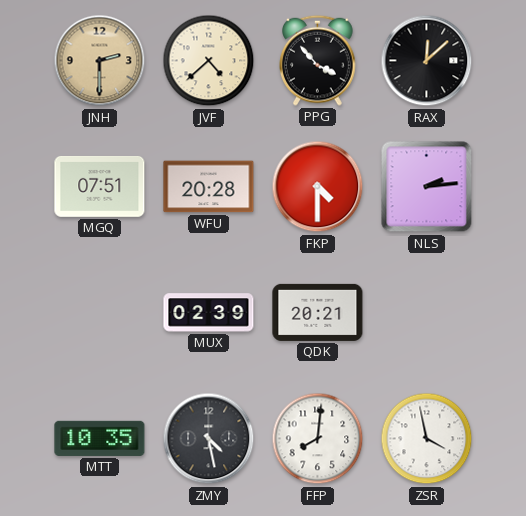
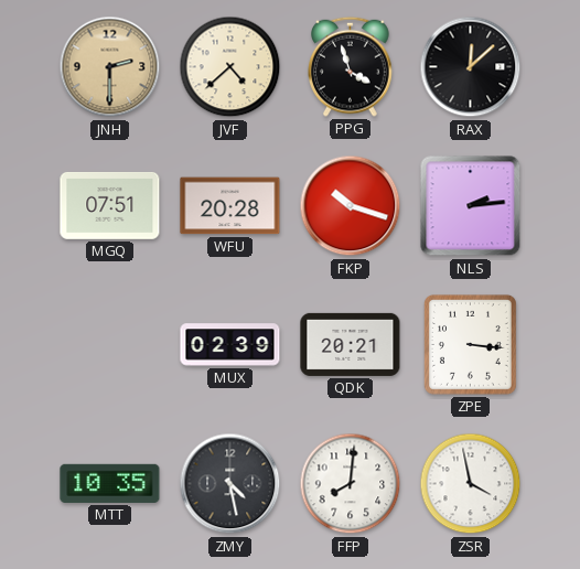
PPG: 3:53 -> 3:57 (351, 66)
FKP: 4:30 -> 10:18 (351, 206)
ZPE: none -> 3:16 (470, 344)
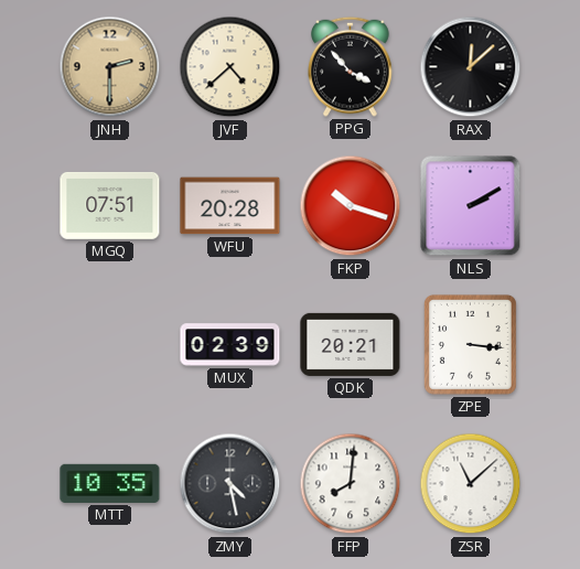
PPG: 3:57 -> 3:53 (351, 66)
NLS: 2:14 -> 2:10 (471, 206)
ZSR: 3:58 -> 11:08 (471, 484)
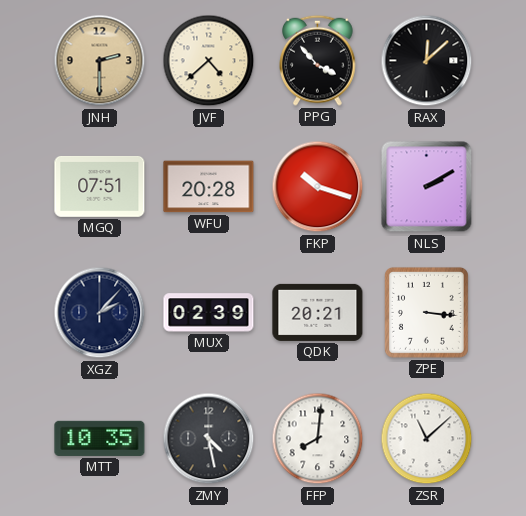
XGZ: none -> 2:07 (100, 313)
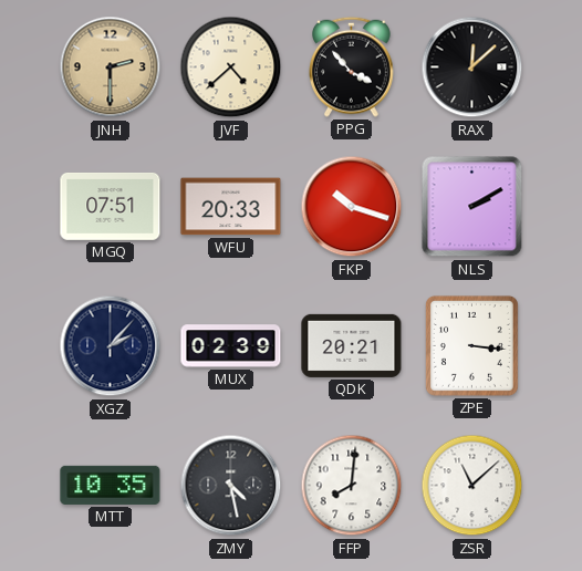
WFU: 20:28 -> 20:33 (231, 207)
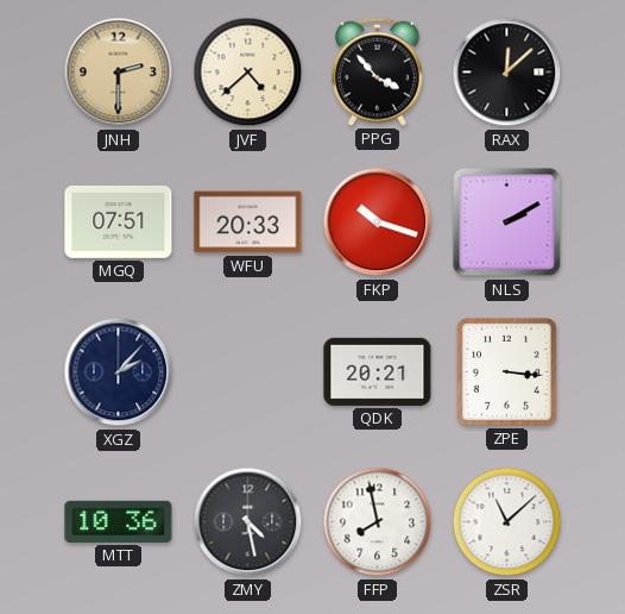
MUX: 02:39 -> none (231, 346)
MTT: 10:35 -> 10:36 (119, 521)
FFP: 8:01 -> 7:58 (378, 522)
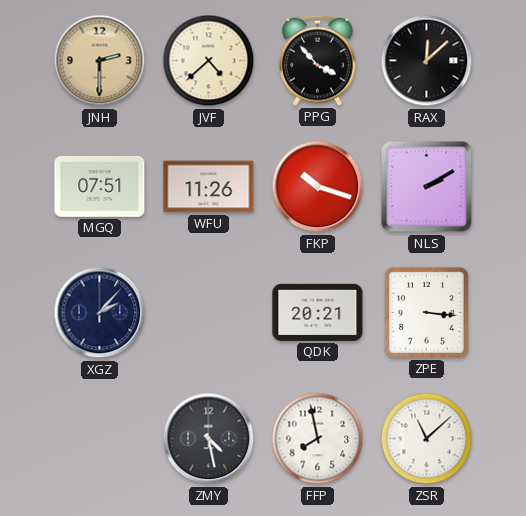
WFU: 20:33 -> 11:26 (209, 187)
MTT: 10:36 -> none (119, 521)
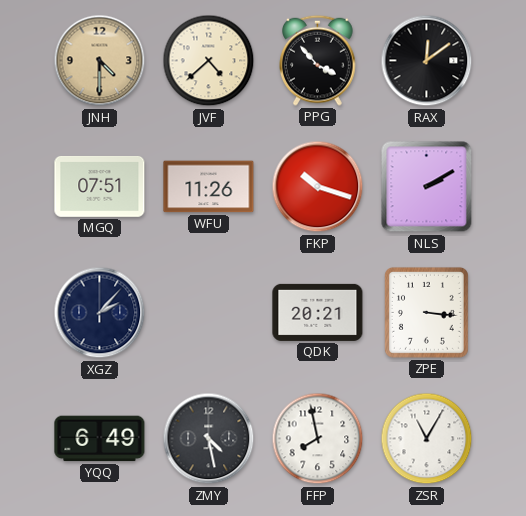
JNH: 2:30 -> 4:30 (100, 61)
RAX: 12:08 -> 12:09 (427, 61)
YQQ: none -> 6:49 (100, 439)
ZSR: 11:08 -> 11:05 (427, 439)
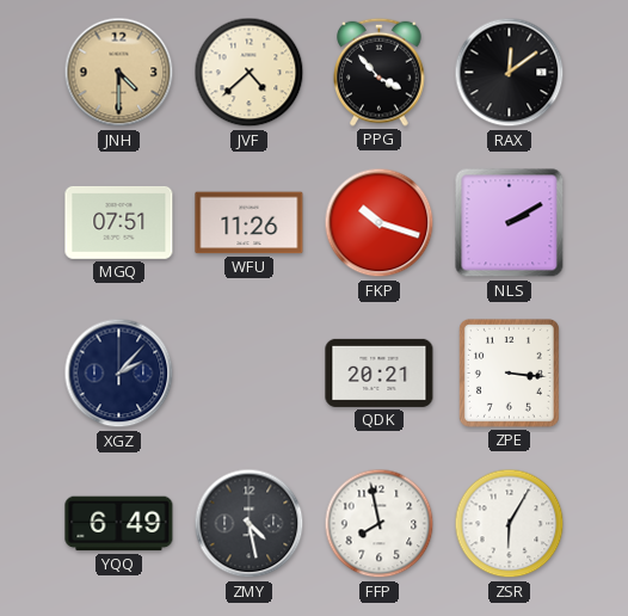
ZSR: 11:05 -> 6:05 (510, 524)
